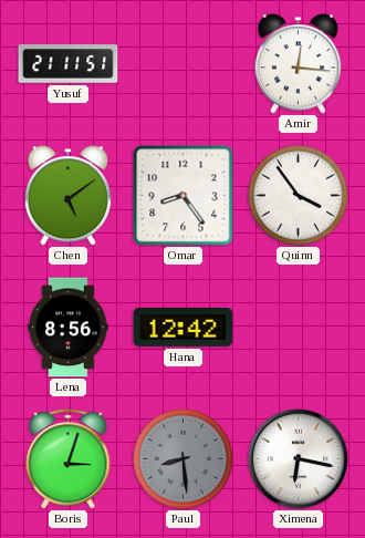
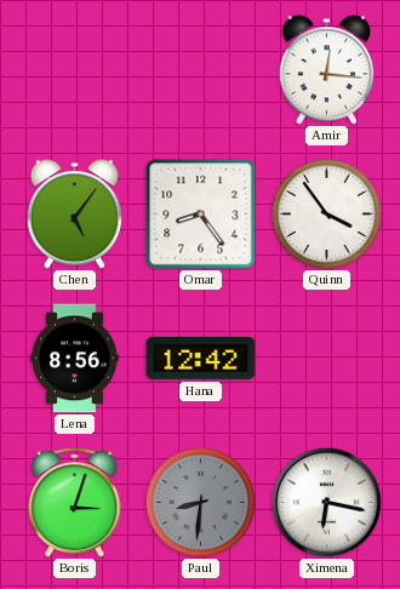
Yusuf: 21:11 -> none (69, 64)
Chen: 5:09 -> 5:06 (74, 215)
Paul: 8:29 -> 8:31 (200, 502)
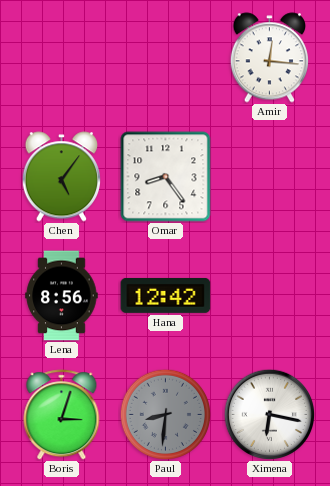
Quinn: 3:54 -> none (326, 213)
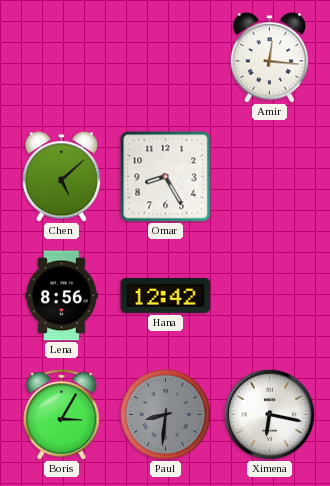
Chen: 5:06 -> 5:08 (61, 177)
Omar: 8:24 -> 8:25 (166, 177)
Boris: 3:03 -> 3:05 (62, 415)
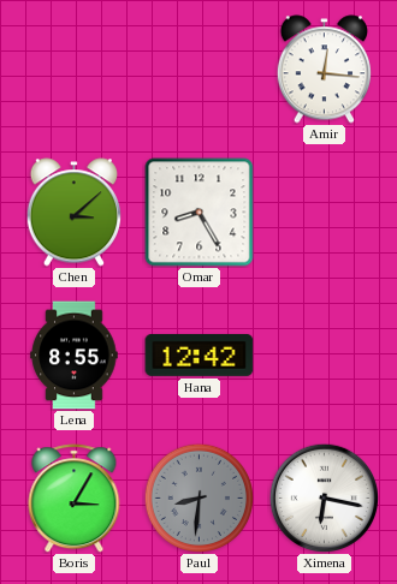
Chen: 5:08 -> 3:08 (73, 213)
Lena: 8:56 -> 8:55 (75, 356)
